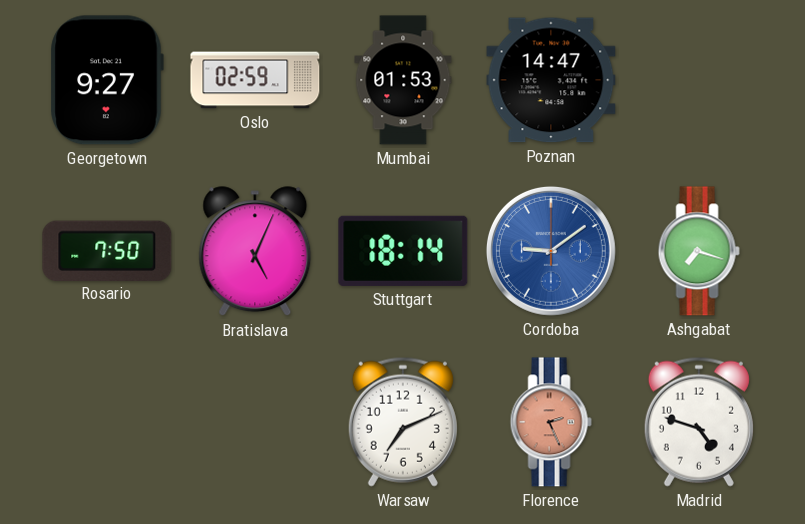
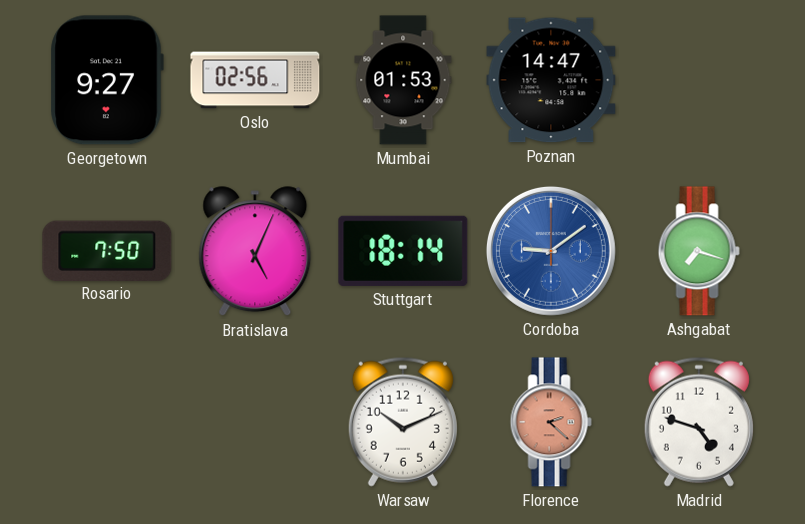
Oslo: 02:59 -> 02:56 (255, 80)
Warsaw: 7:11 -> 10:11 (403, 422)
Florence: 2:26 -> 2:22 (551, 422)
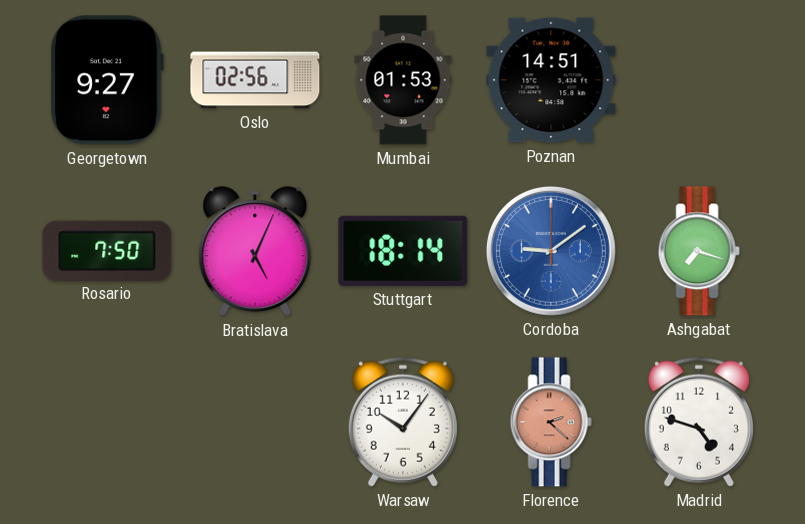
Poznan: 14:47 -> 14:51 (551, 80)
Warsaw: 10:11 -> 10:06 (403, 422)
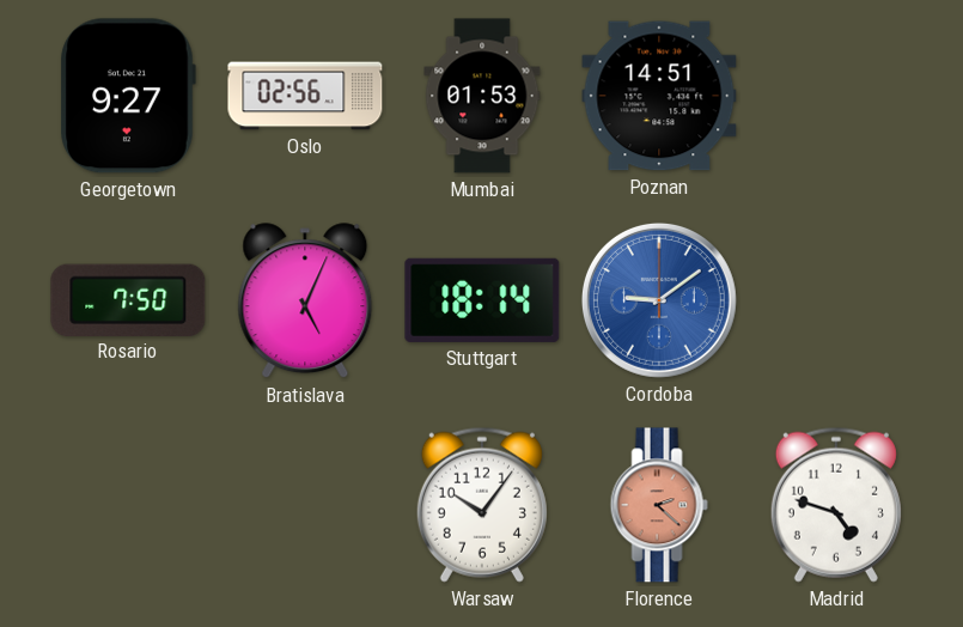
Ashgabat: 7:18 -> none (699, 251)
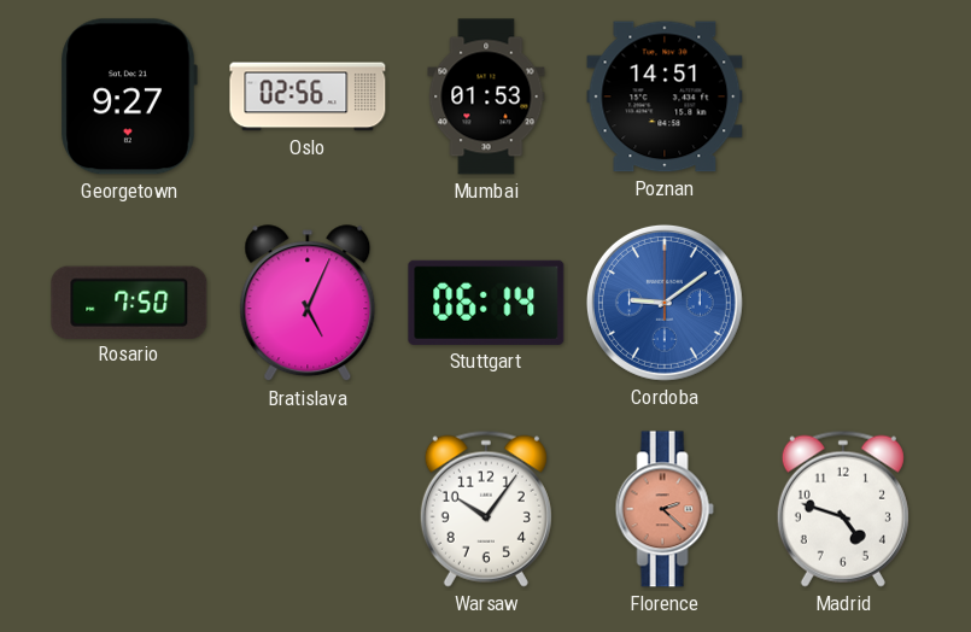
Stuttgart: 18:14 -> 06:14 (486, 303)
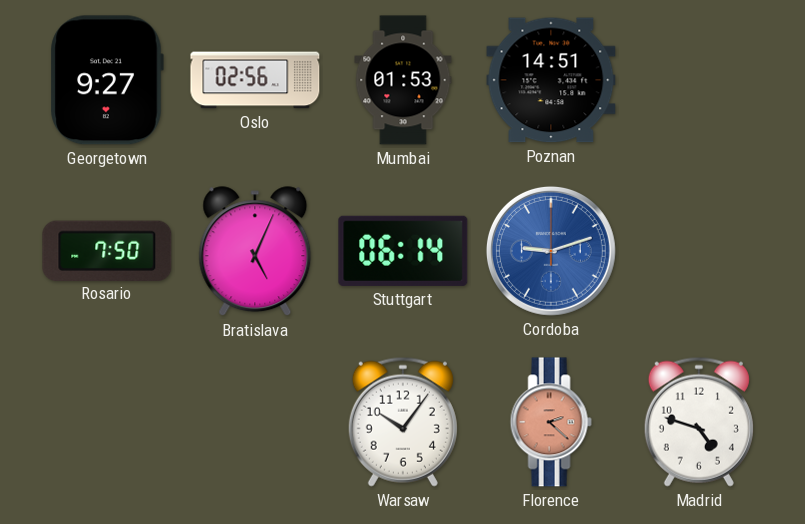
Cordoba: 9:09 -> 9:12 (551, 251)
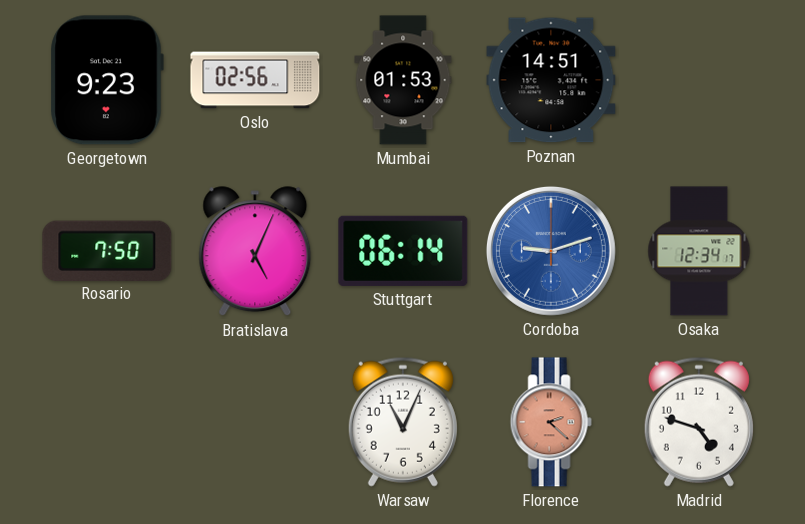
Georgetown: 9:27 -> 9:23 (107, 80)
Osaka: none -> 12:34 (699, 251)
Warsaw: 10:06 -> 11:04 (403, 422)
